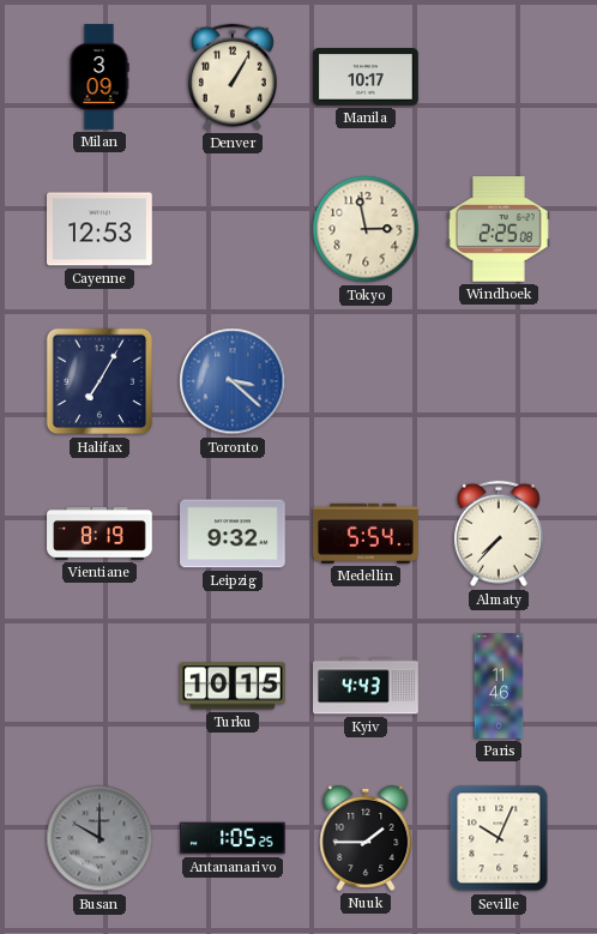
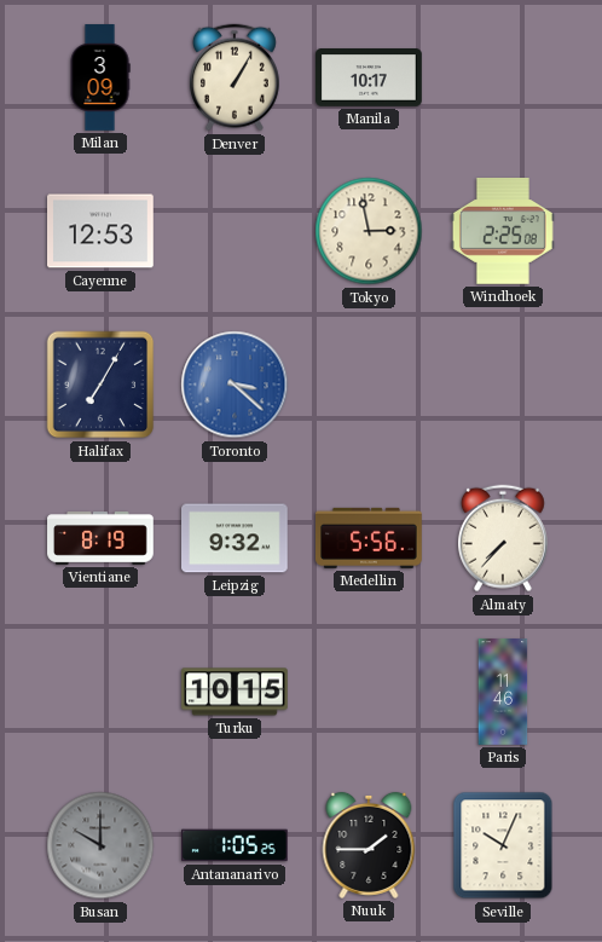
Medellin: 5:54 -> 5:56 (370, 538)
Kyiv: 4:43 -> none (366, 686)
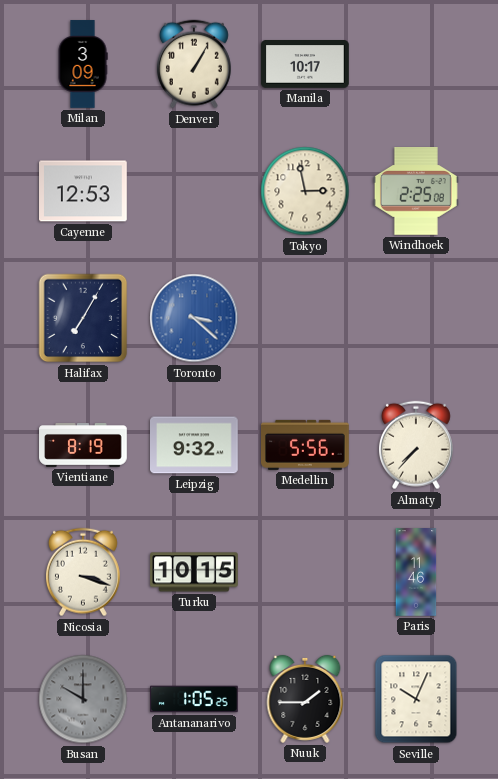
Nicosia: none -> 3:18 (83, 572)
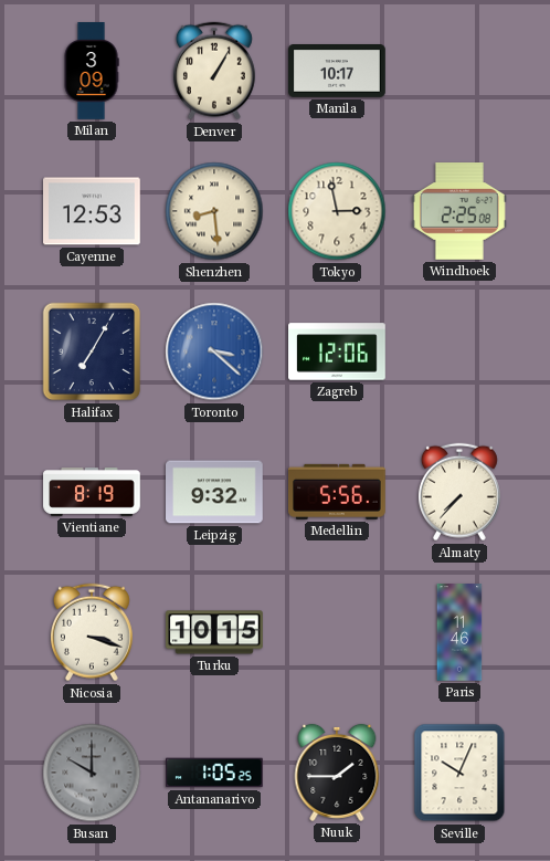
Shenzhen: none -> 8:29 (214, 211)
Zagreb: none -> 12:06 (337, 351)
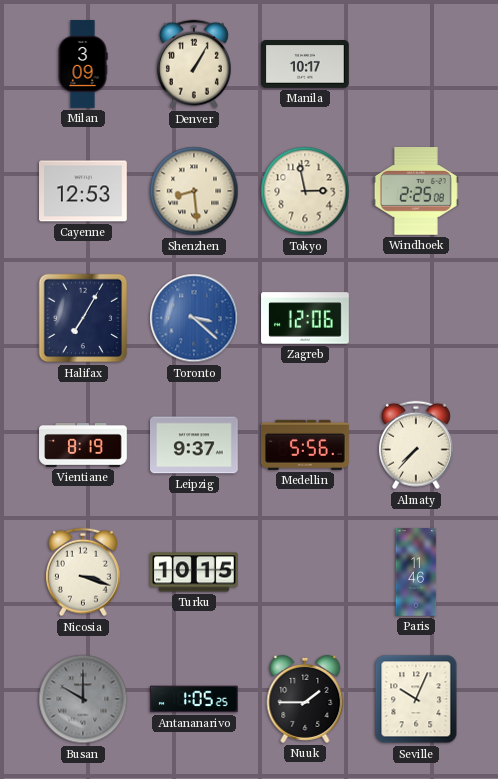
Leipzig: 9:32 -> 9:37 (195, 445)
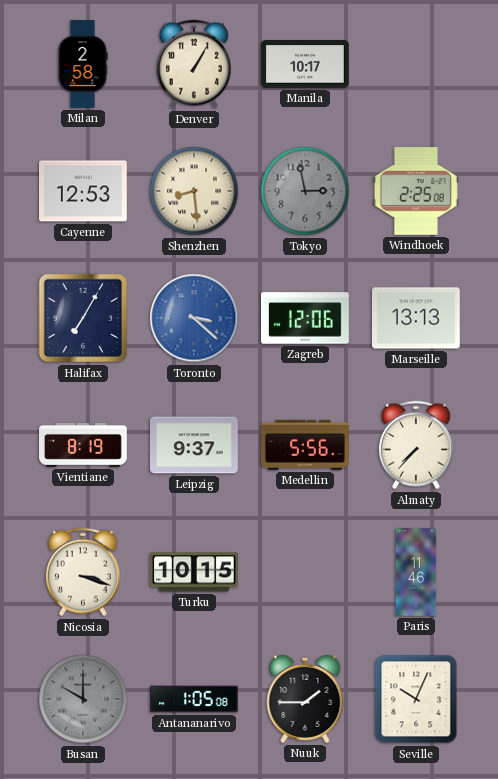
Milan: 3:09 -> 2:58 (83, 64)
Tokyo dial: cream -> grey (305, 191)
Marseille: none -> 13:13 (417, 318)
Antananarivo: 1:05:25 -> 1:05:08 (194, 699)
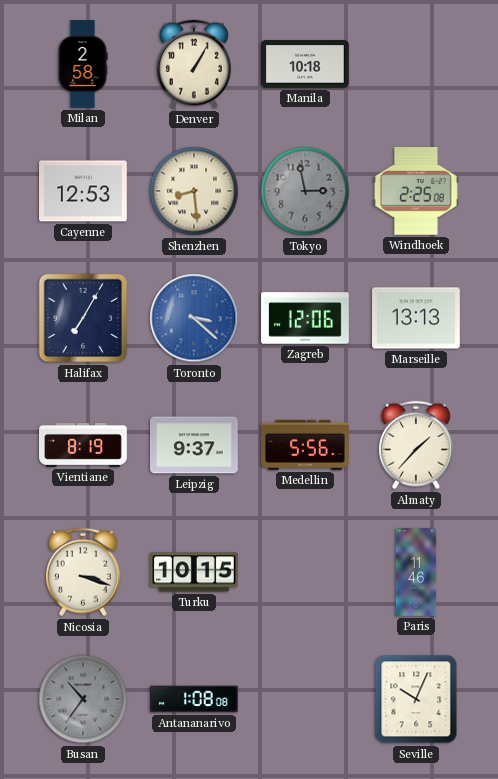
Manila: 10:17 -> 10:18 (306, 64)
Almaty: 7:37 -> 1:37 (416, 445)
Busan: 10:00 -> 10:36 (83, 699)
Antananarivo: 1:05 -> 1:08 (194, 699)
Nuuk: 1:45 -> none (305, 699)
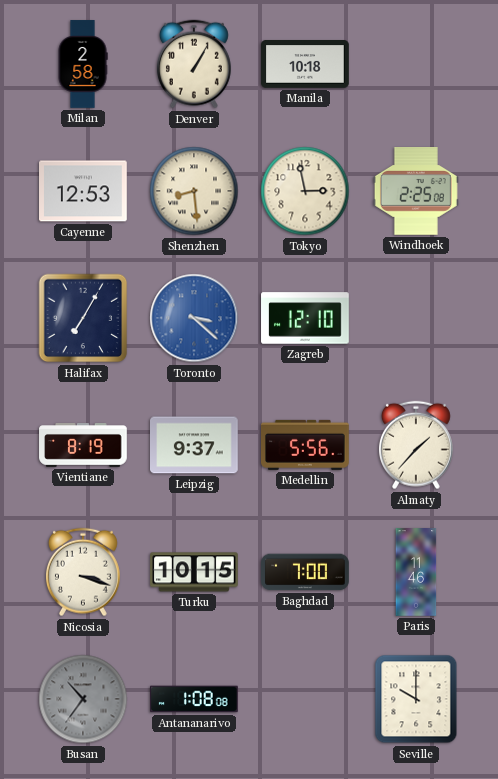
Tokyo dial: grey -> cream (305, 191)
Zagreb: 12:06 -> 12:10 (305, 318)
Marseille: 13:13 -> none (417, 318)
Baghdad: none -> 7:00 (306, 572)
Seville: 10:04 -> 10:00 (416, 699)
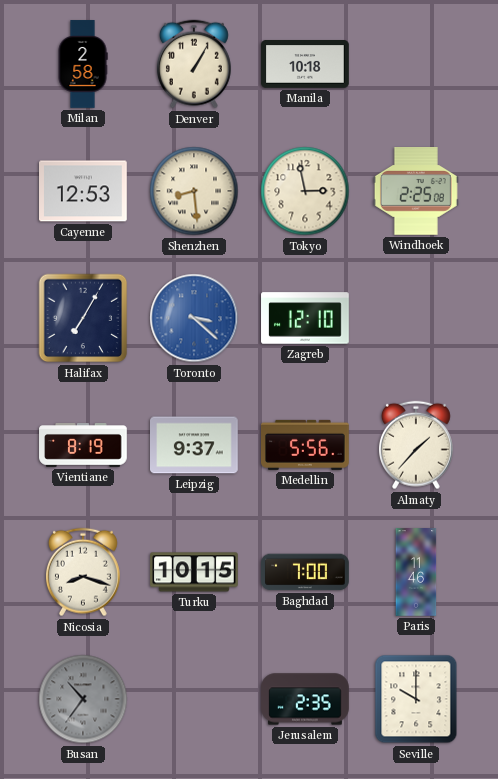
Nicosia: 3:18 -> 8:18 (83, 572)
Antananarivo: 1:08 -> none (194, 699)
Jerusalem: none -> 2:35 (305, 699)
